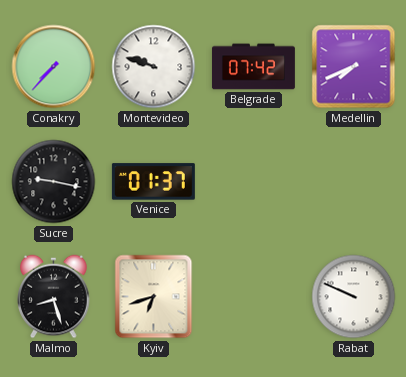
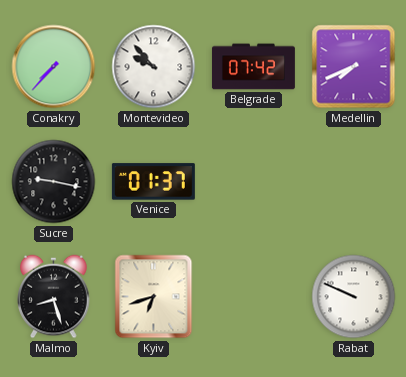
Montevideo: 9:48 -> 9:53 (154, 67)
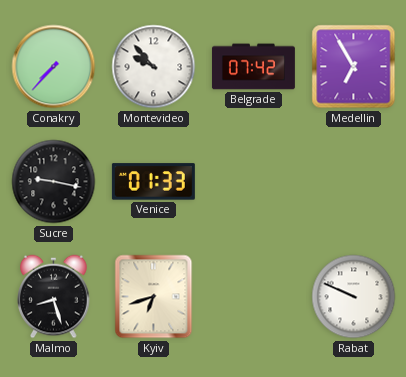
Medellin: 7:41 -> 6:55 (354, 67)
Venice: 01:37 -> 01:33 (153, 182)
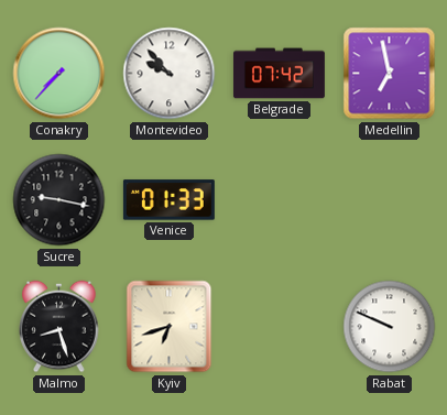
Medellin: 6:55 -> 6:58 (390, 74)
